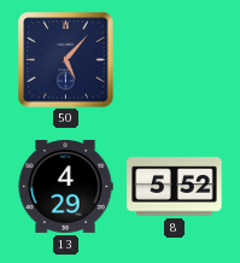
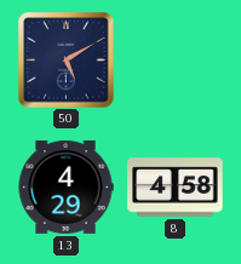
50: 5:07 -> 5:10 (67, 61)
8: 5:52 -> 4:58 (176, 188)
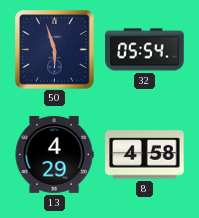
50: 5:10 -> 5:57 (55, 50)
32: none -> 05:54 (145, 50)
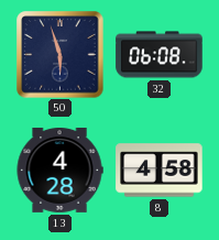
32: 05:54 -> 06:08 (160, 55)
13: 4:29 -> 4:28 (59, 171)
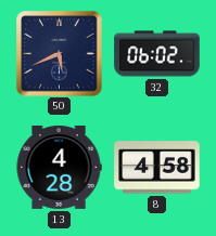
50: 5:57 -> 5:41 (60, 54)
32: 06:08 -> 06:02 (157, 54)
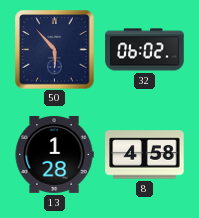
50: 5:41 -> 5:53 (55, 50)
13: 4:28 -> 1:28 (54, 155)
